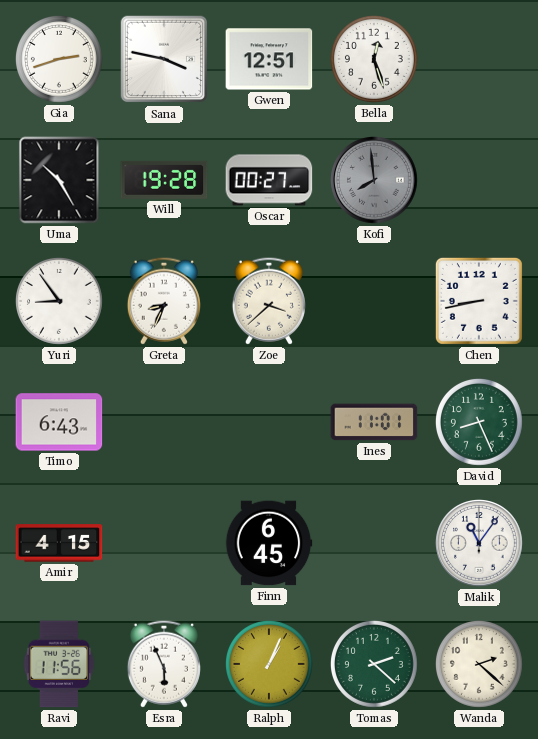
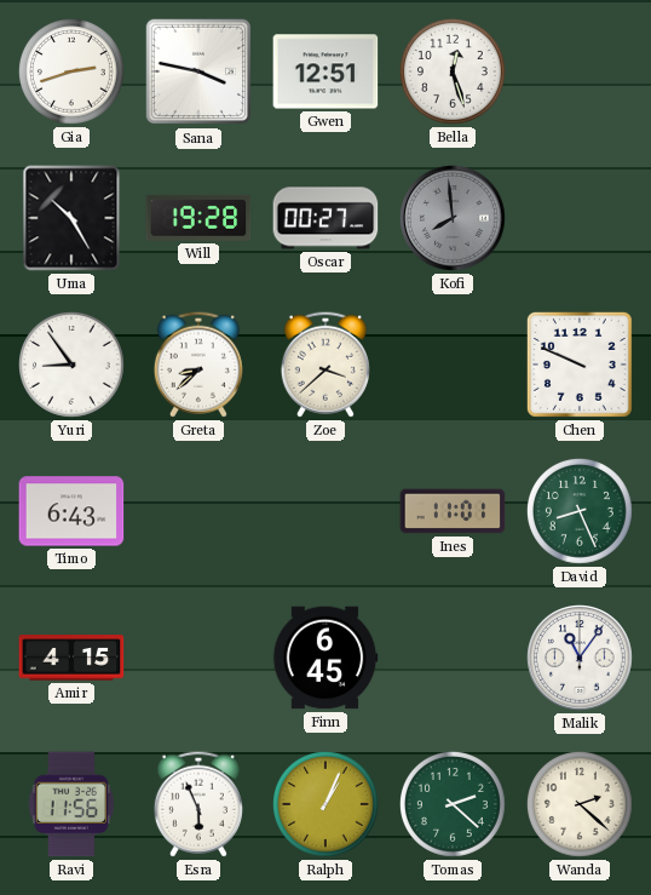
Greta: 8:34 -> 8:38 (198, 365)
Chen: 8:43 -> 9:49 (580, 365)
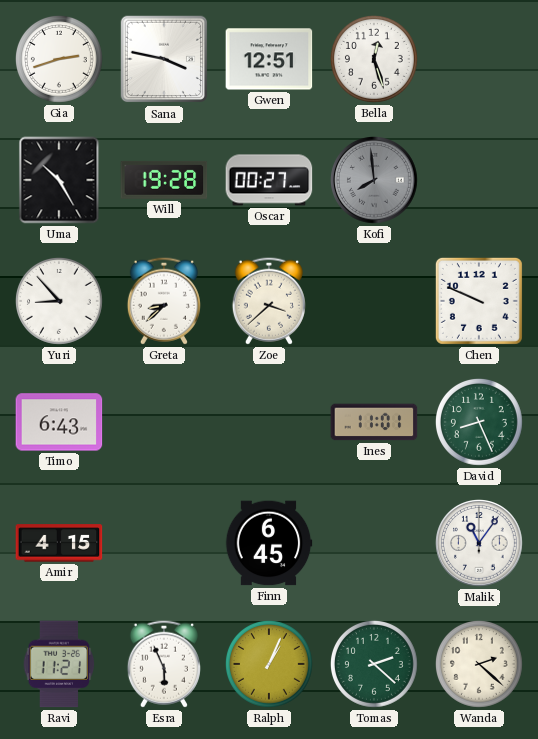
Yuri: 8:54 -> 8:53 (59, 301)
Ravi: 11:56 -> 11:21 (59, 664)
